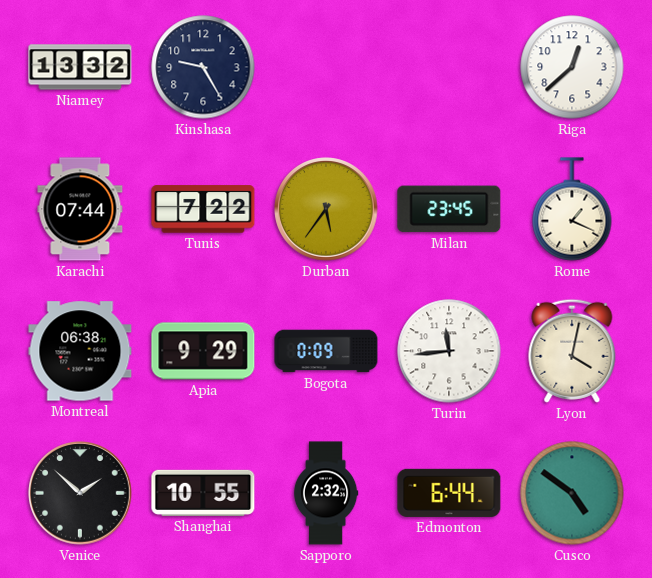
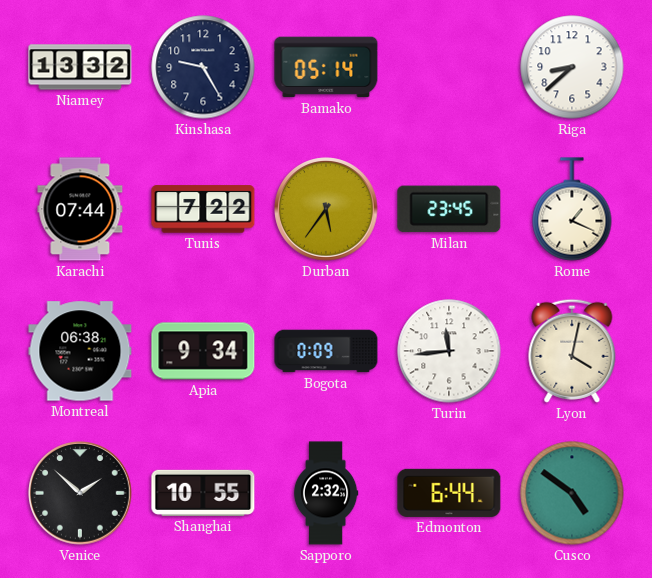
Bamako: none -> 05:14 (326, 67)
Riga: 12:38 -> 8:38 (572, 67)
Apia: 9:29 -> 9:34 (203, 351)
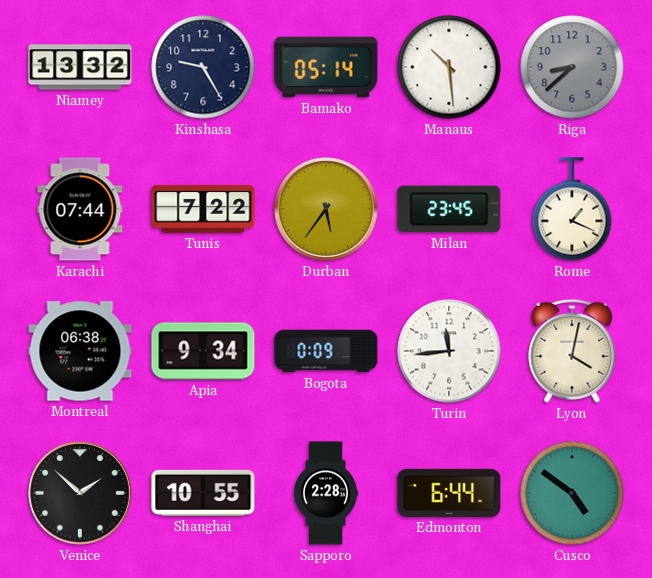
Manaus: none -> 10:29 (449, 67)
Riga dial: white -> grey (572, 67)
Sapporo: 2:32 -> 2:28 (326, 493)
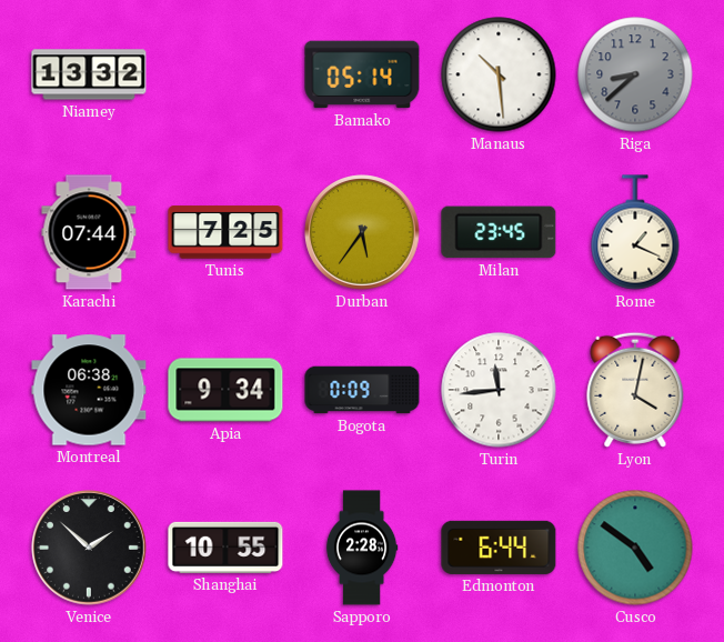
Kinshasa: 9:25 -> none (203, 67)
Tunis: 7:22 -> 7:25 (225, 232)
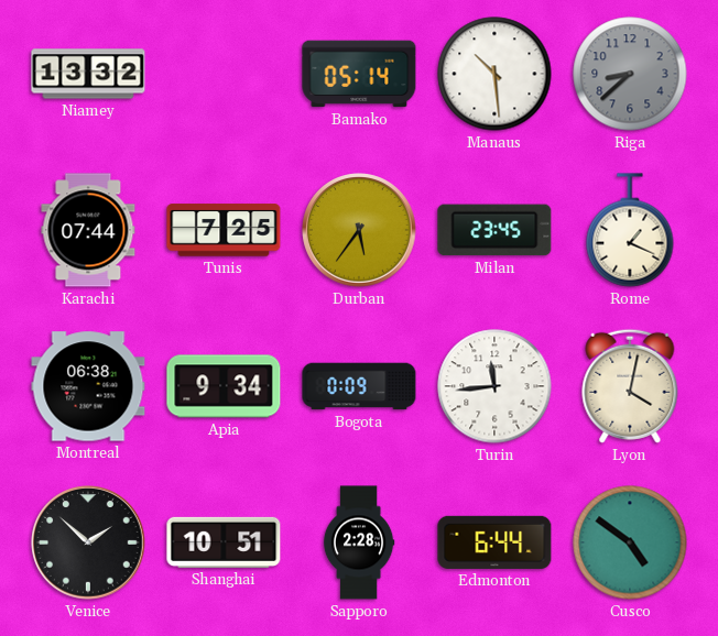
Shanghai: 10:55 -> 10:51 (224, 542)
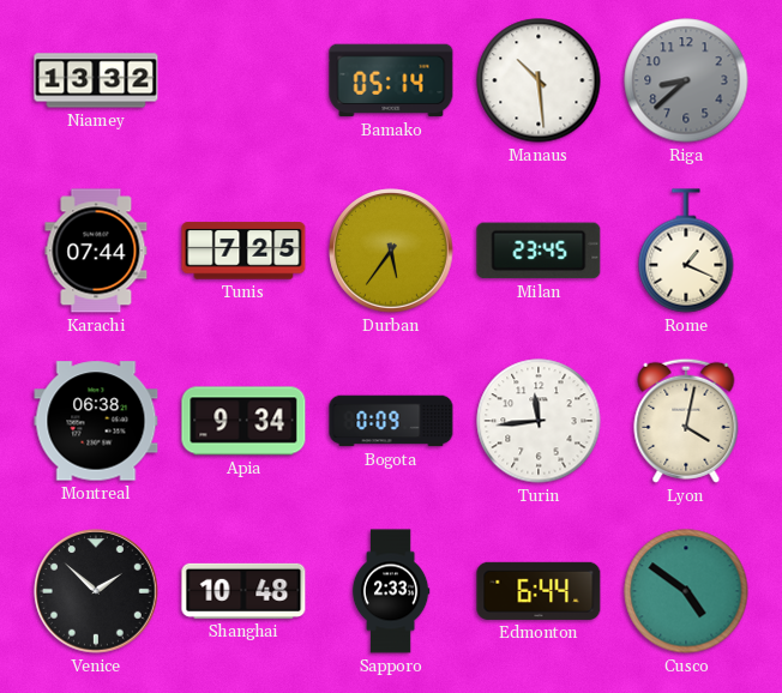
Shanghai: 10:51 -> 10:48 (243, 591)
Sapporo: 2:28 -> 2:33 (391, 591)
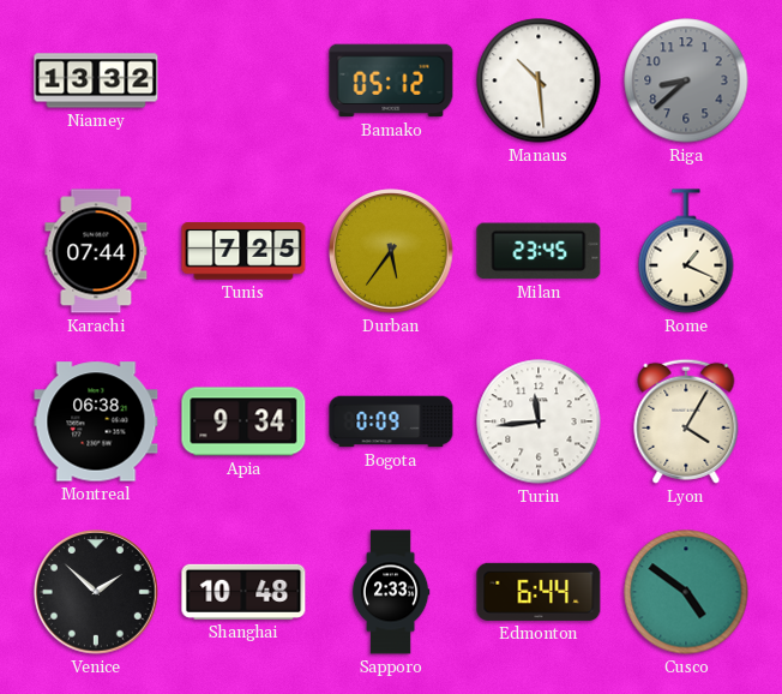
Bamako: 05:14 -> 05:12 (391, 80)
Lyon: 4:02 -> 4:05 (686, 421)
